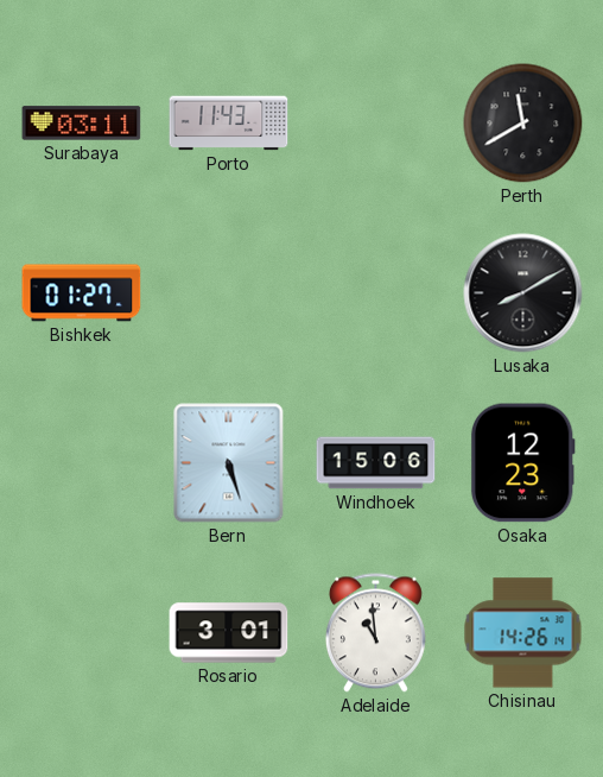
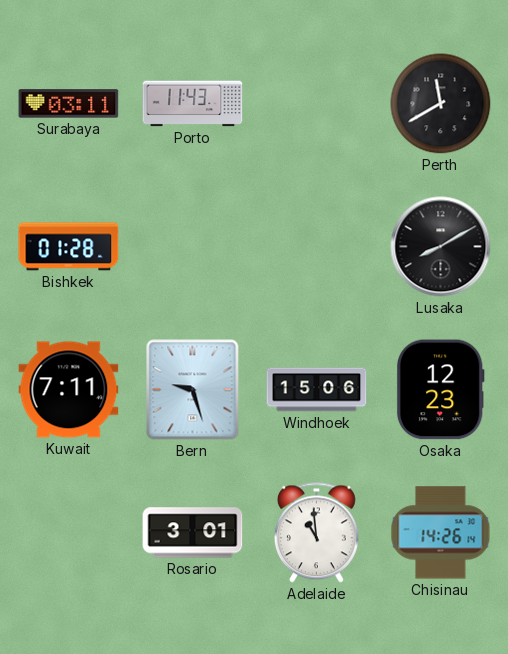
Bishkek: 01:27 -> 01:28 (69, 247)
Kuwait: none -> 7:11 (69, 390)
Bern: 5:27 -> 9:27 (193, 390)
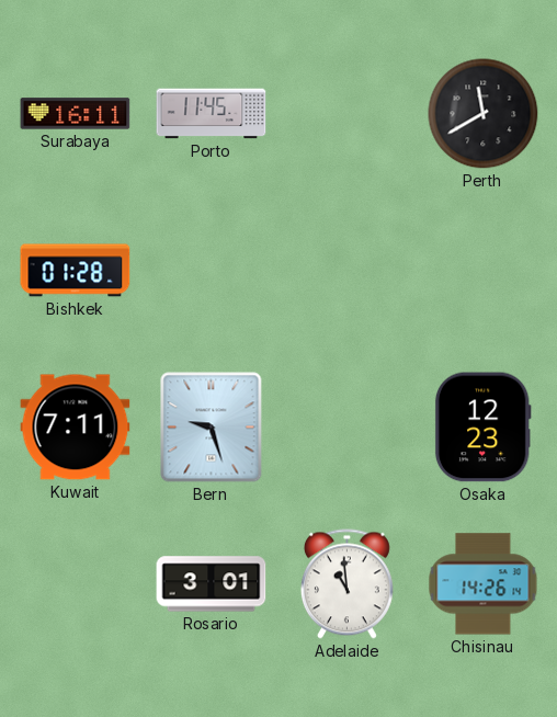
Surabaya: 03:11 -> 16:11 (76, 114)
Porto: 11:43 -> 11:45 (212, 114)
Lusaka: 8:10 -> none (441, 247)
Windhoek: 15:06 -> none (317, 390)
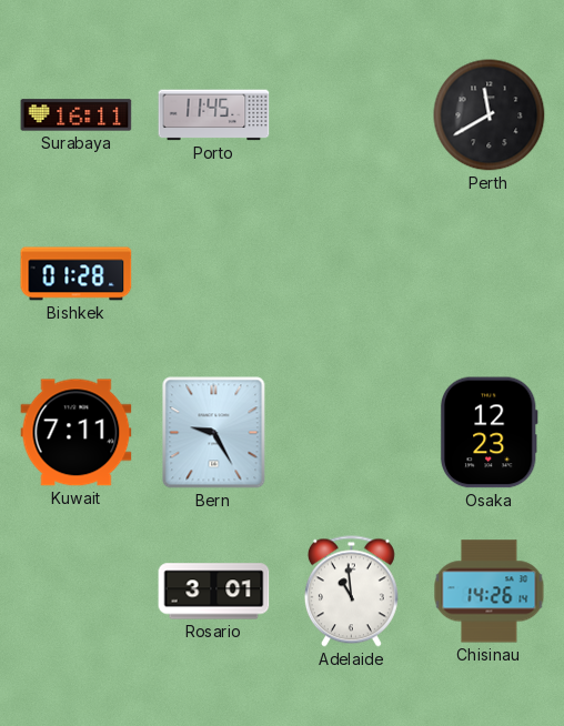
Bern: 9:27 -> 9:25 (214, 433)
